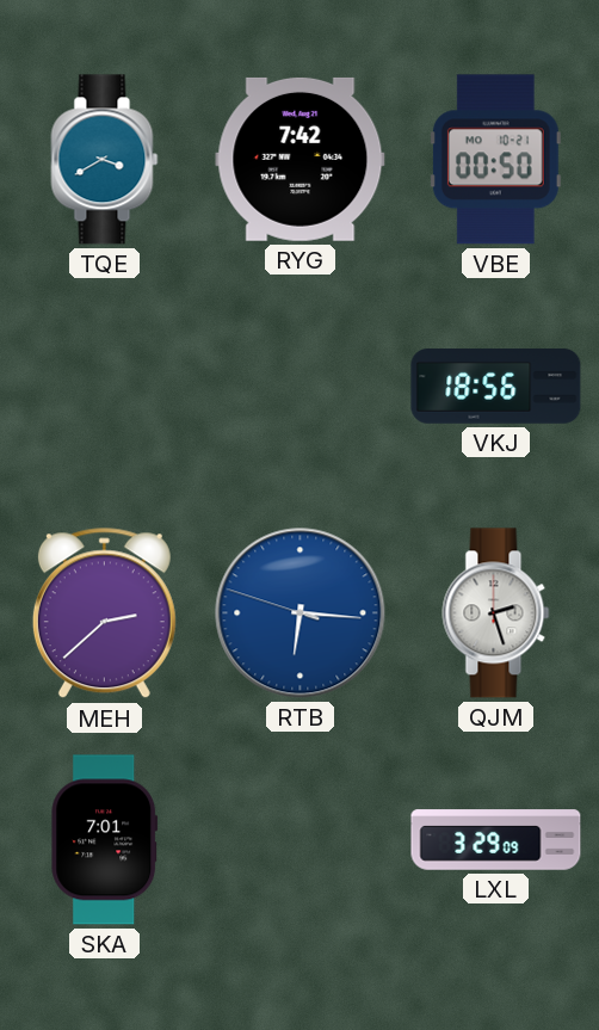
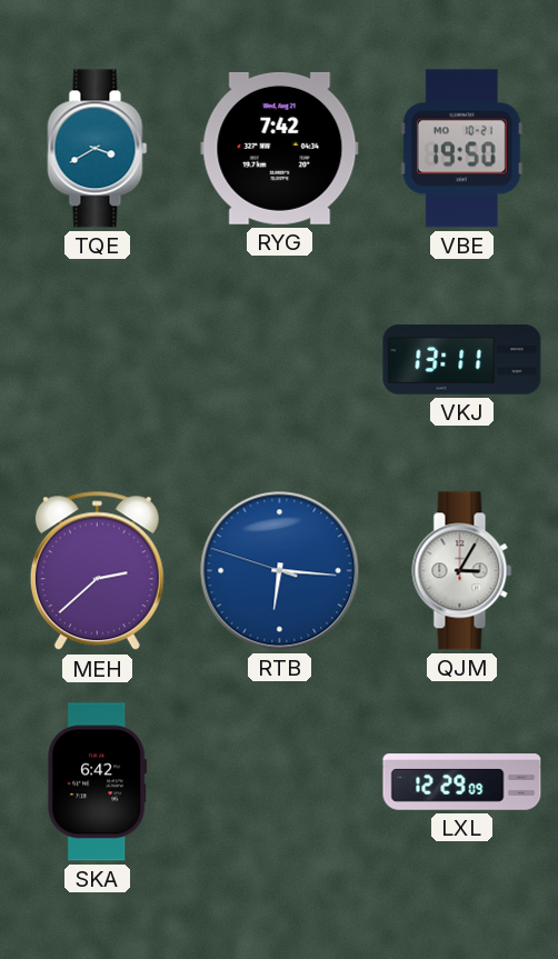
VBE: 00:50 -> 19:50 (461, 149)
VKJ: 18:56 -> 13:11 (462, 360)
QJM: 2:27 -> 3:05 (462, 571)
SKA: 7:01 -> 6:42 (98, 782)
LXL: 3:29 -> 12:29 (462, 782)
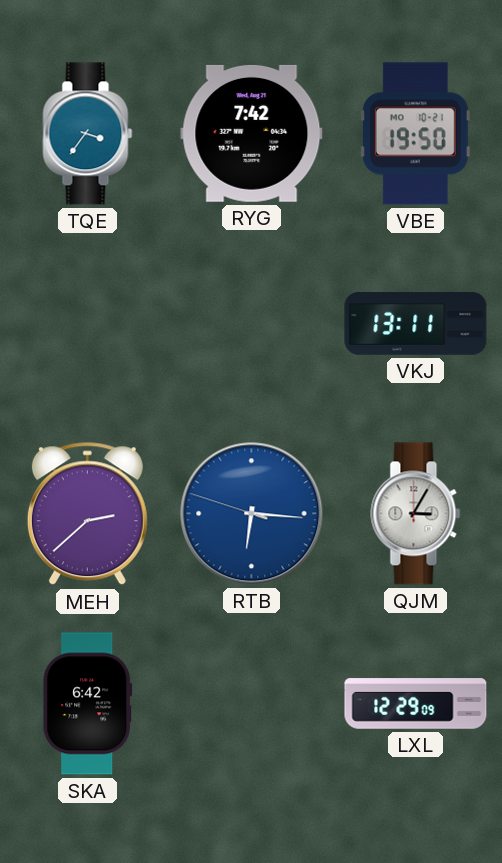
TQE: 3:40 -> 3:36 (88, 134)
